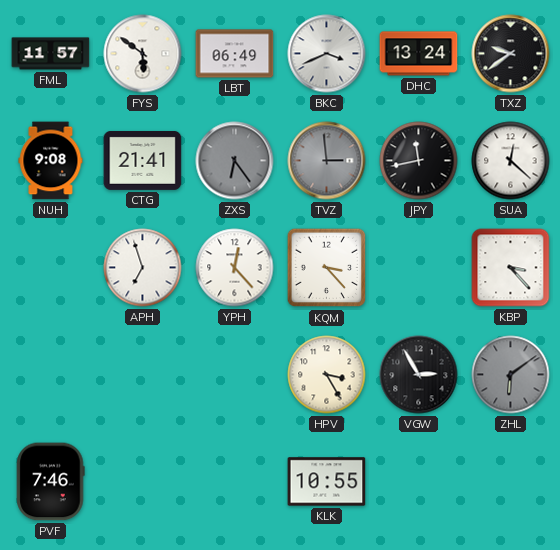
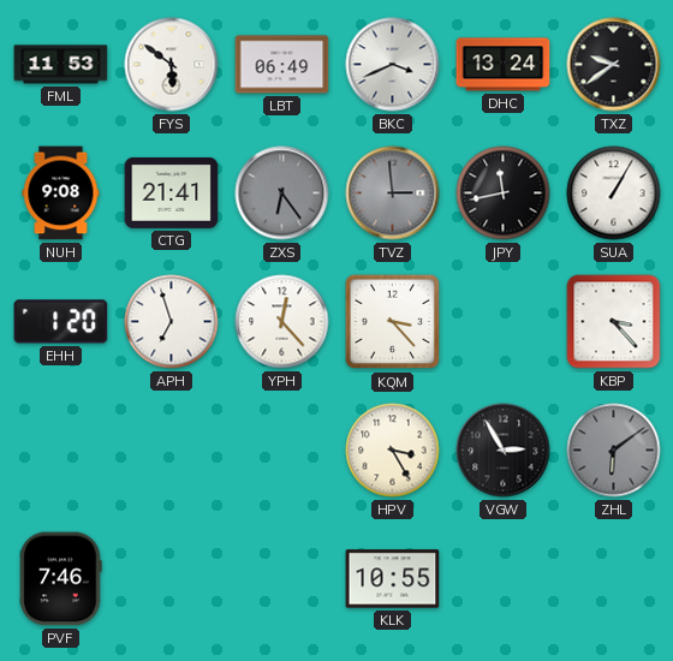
FML: 11:57 -> 11:53 (61, 65)
SUA: 12:22 -> 1:05 (614, 193)
EHH: none -> 1:20 (61, 322)
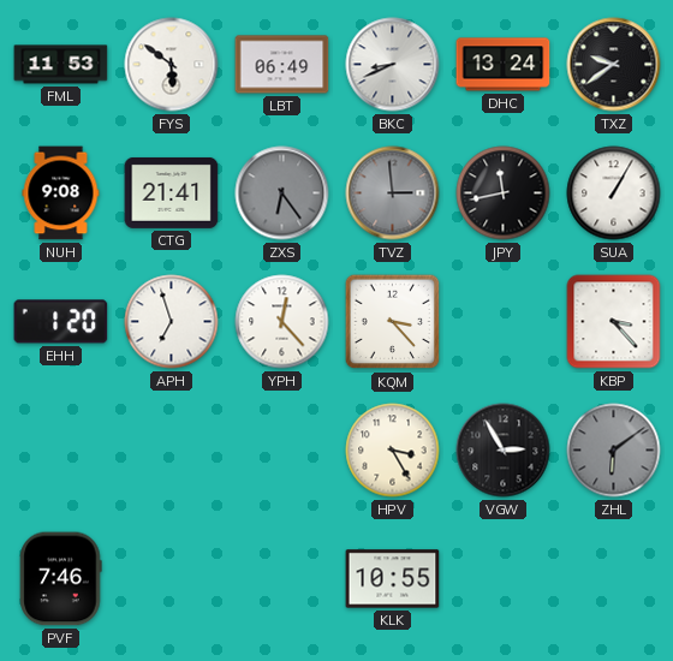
BKC: 3:41 -> 8:41 (393, 65)
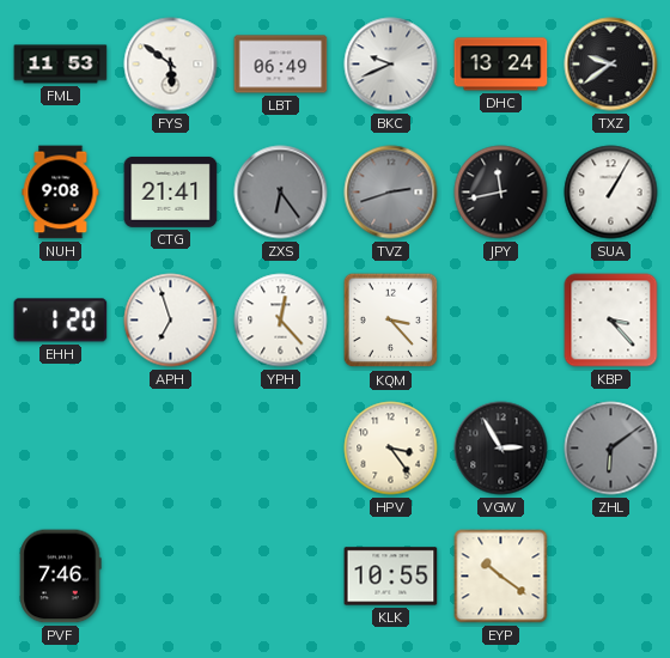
BKC: 8:41 -> 9:41 (391, 65)
TVZ: 2:59 -> 2:42 (391, 193)
HPV: 3:25 -> 3:24 (391, 449)
EYP: none -> 10:21 (501, 577)
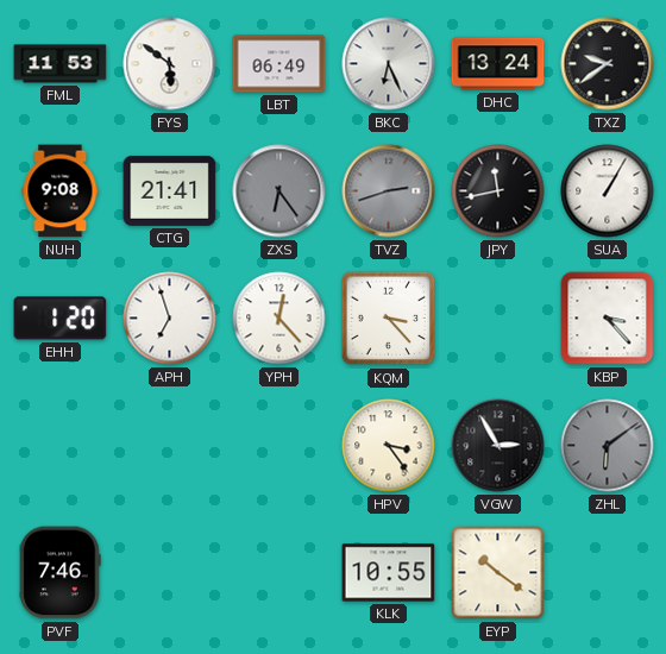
BKC: 9:41 -> 6:26 (389, 64)
